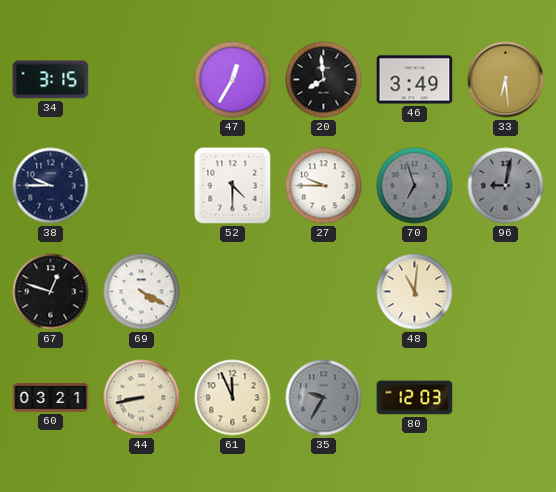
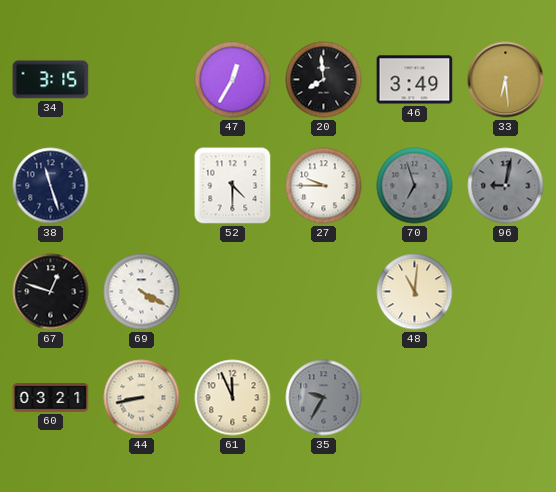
38: 9:45 -> 11:27 (51, 186)
80: 12:03 -> none (415, 398)
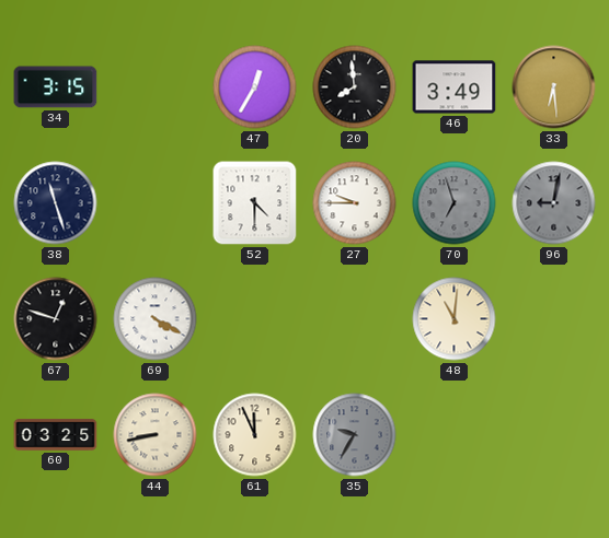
60: 03:21 -> 03:25 (56, 435)
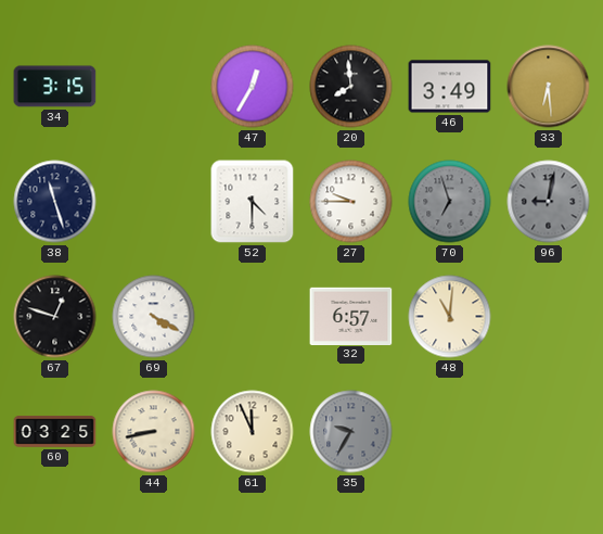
32: none -> 6:57 (351, 316)
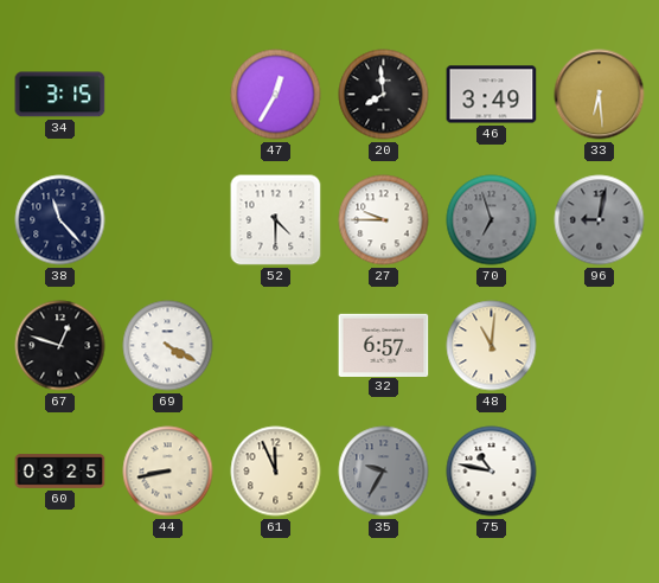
38: 11:27 -> 11:23 (60, 220)
75: none -> 10:47 (492, 472)
